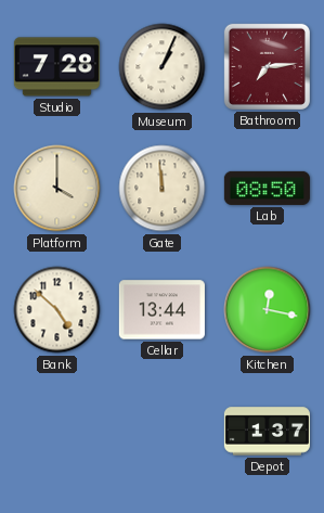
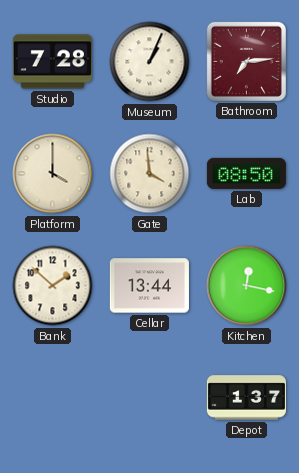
Gate: 11:59 -> 3:59 (150, 174)
Bank: 4:52 -> 1:52 (53, 286)
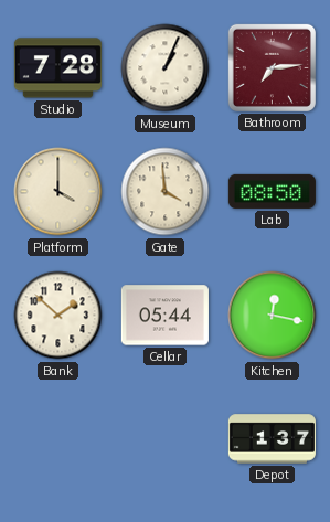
Cellar: 13:44 -> 05:44 (164, 316)
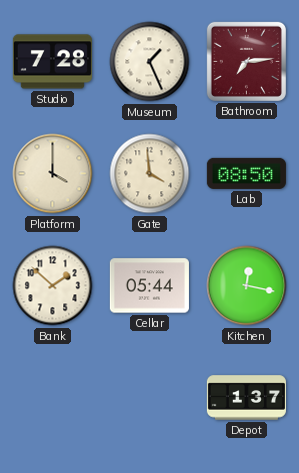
Museum: 1:04 -> 1:26 (150, 62)
